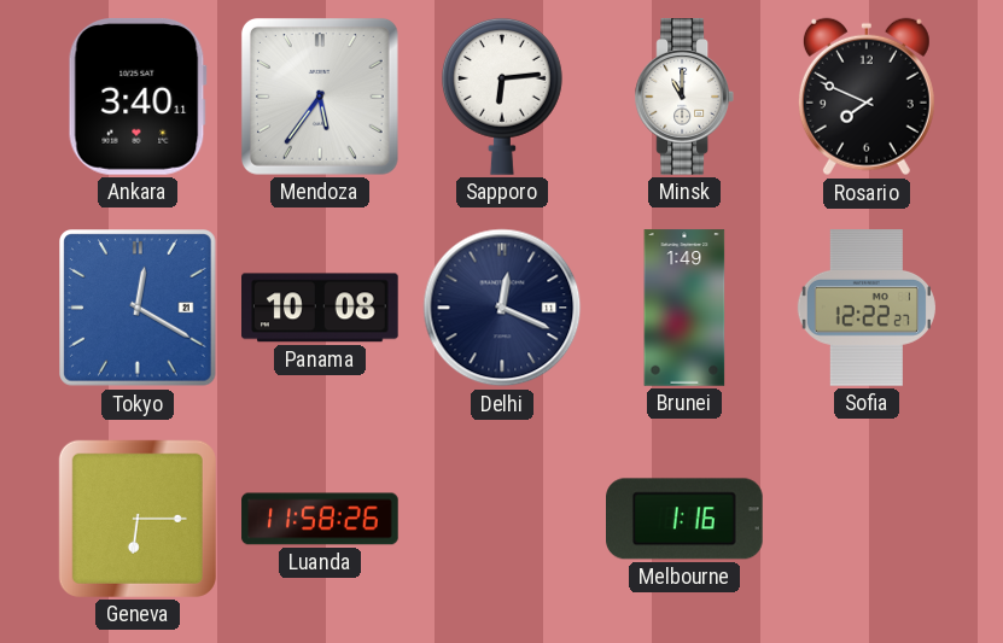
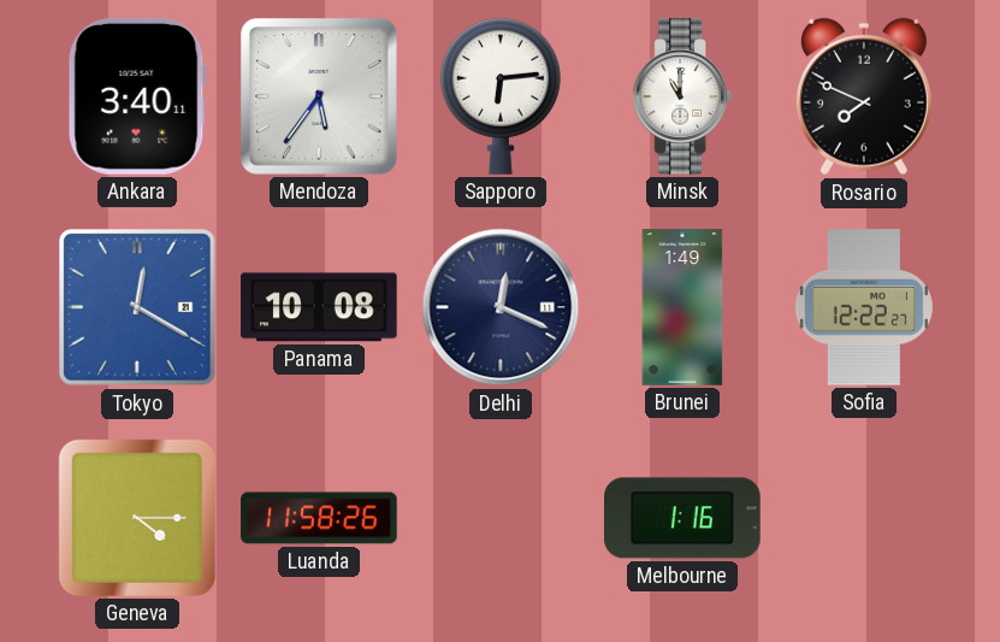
Geneva: 6:15 -> 4:15 (137, 518)
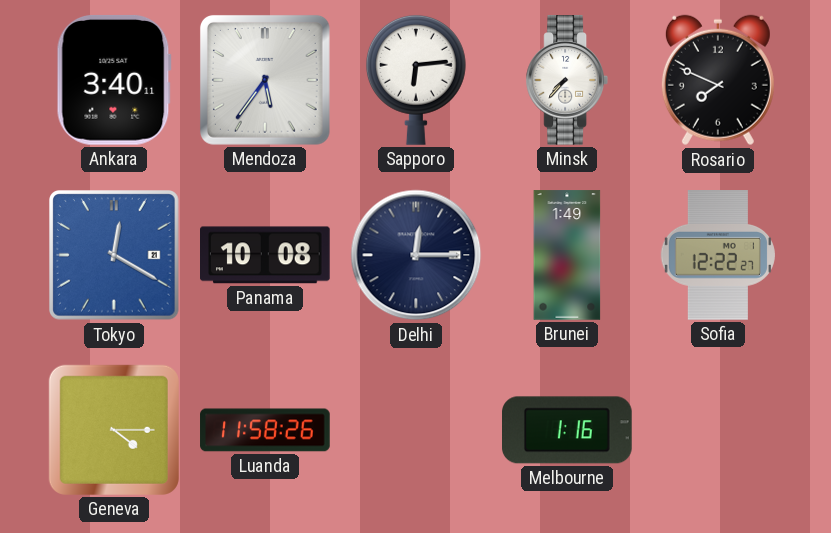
Minsk: 11:00 -> 7:37 (566, 80)
Delhi: 12:19 -> 12:15 (416, 255)
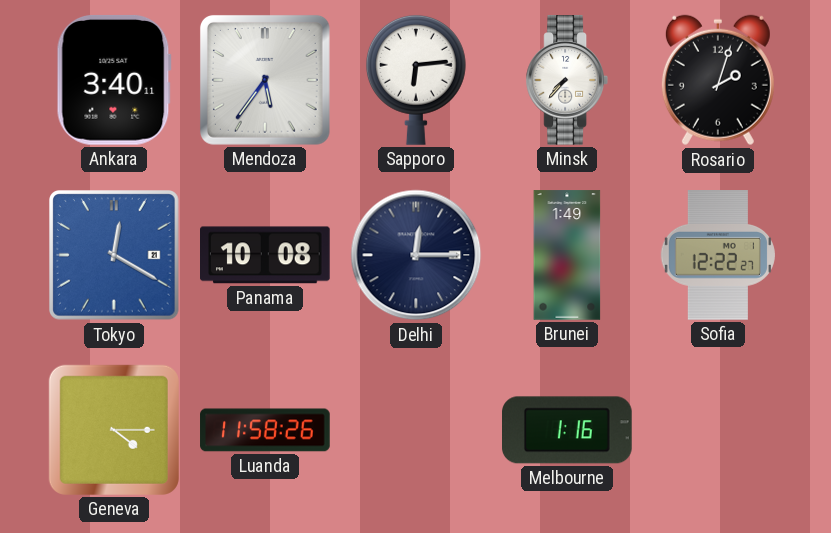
Rosario: 7:49 -> 2:03 (718, 80)
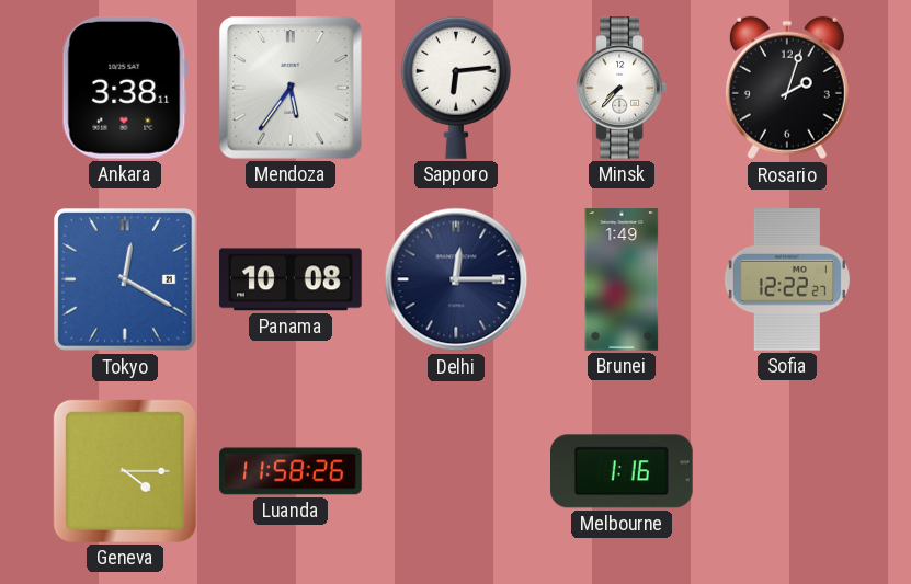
Ankara: 3:40 -> 3:38 (125, 88)
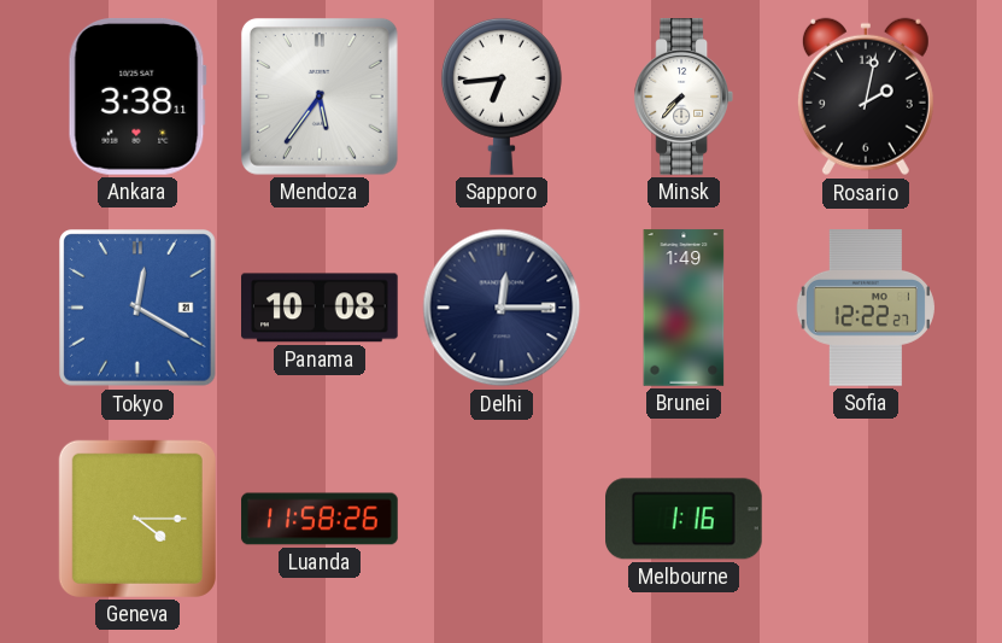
Sapporo: 6:14 -> 6:44 (502, 97)
Rosario: 2:03 -> 2:02 (866, 97)
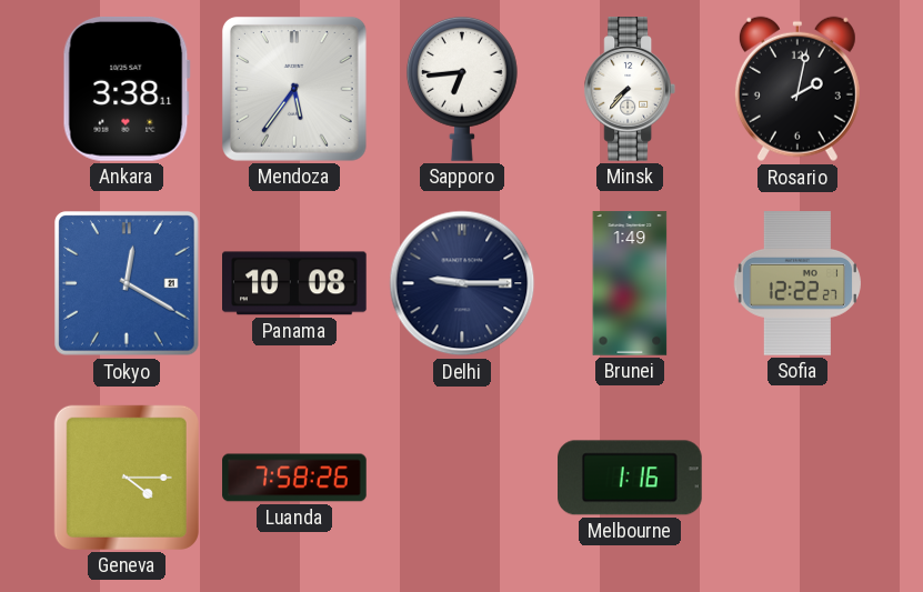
Delhi: 12:15 -> 9:15 (462, 283)
Luanda: 11:58 -> 7:58 (294, 478)
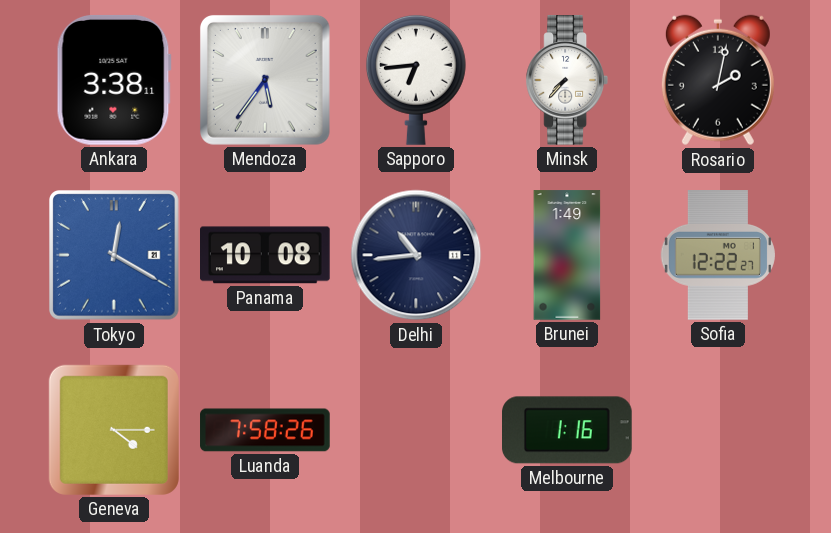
Delhi: 9:15 -> 10:44 (416, 255)
